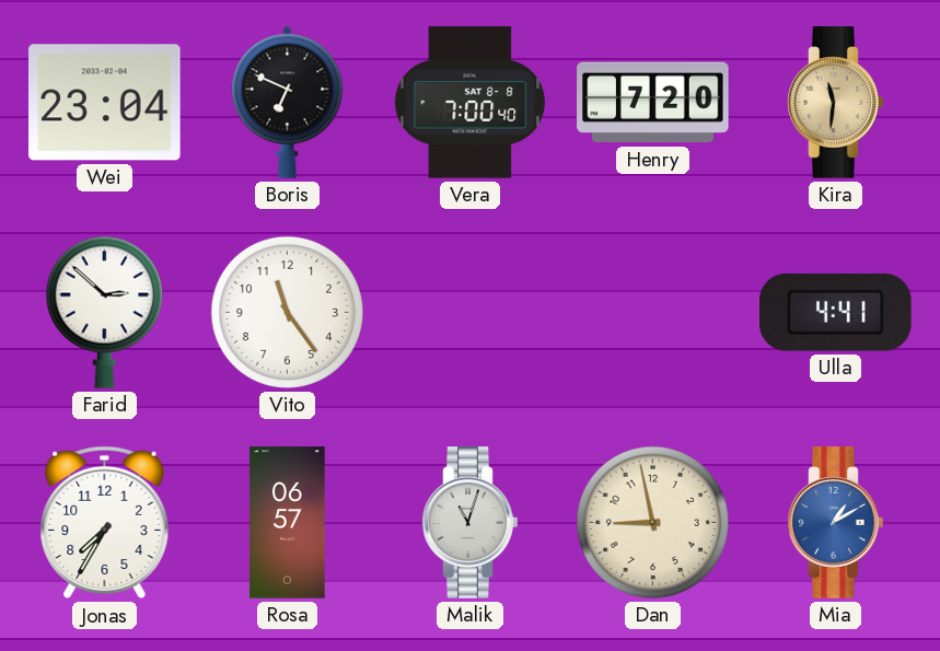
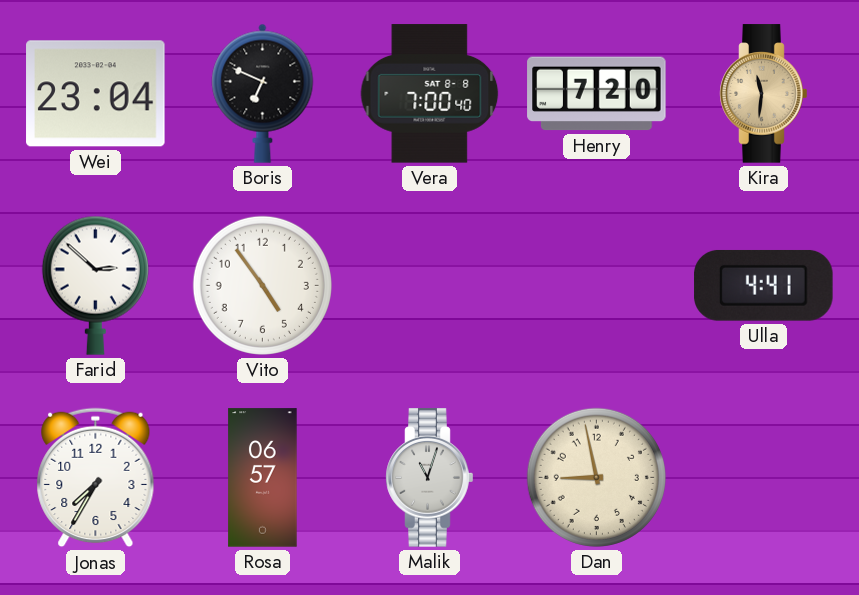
Vito: 11:24 -> 4:54 (262, 285)
Mia: 1:10 -> none (836, 523)
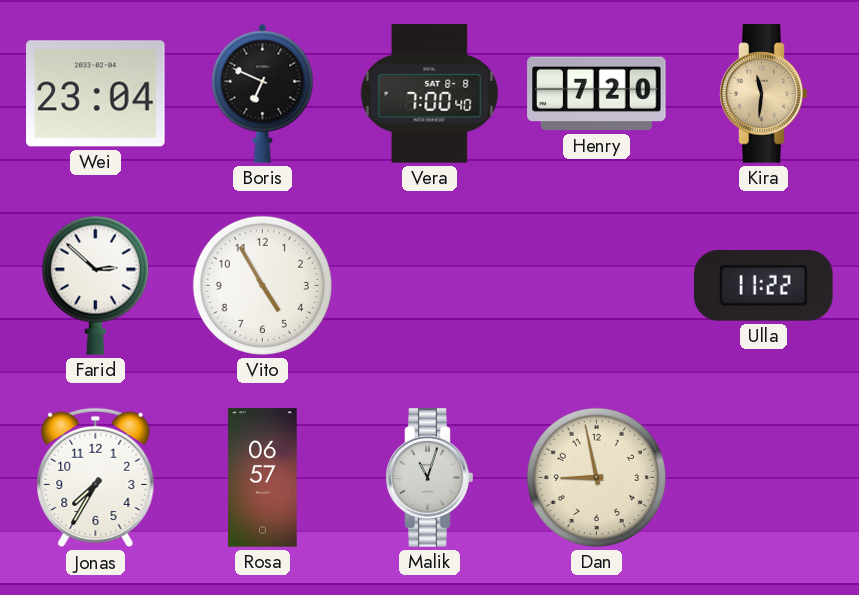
Vito: 4:54 -> 4:55 (262, 285)
Ulla: 4:41 -> 11:22 (764, 286)
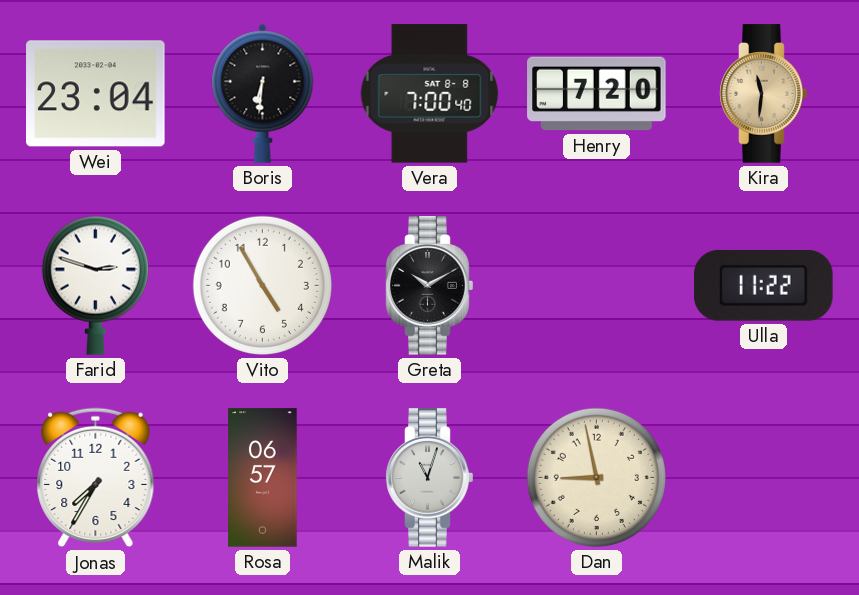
Boris: 6:49 -> 6:31 (263, 93)
Farid: 2:52 -> 2:48 (95, 285)
Greta: none -> 10:10 (430, 286)
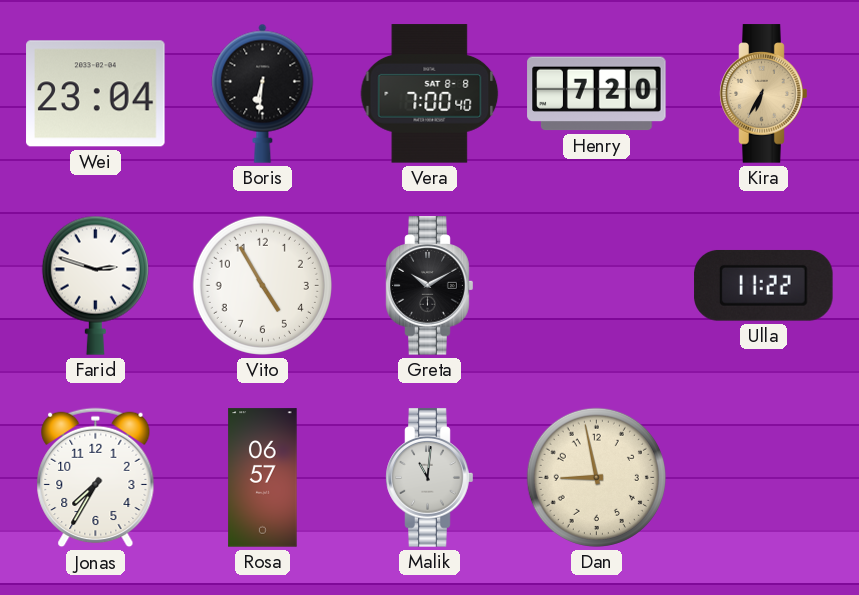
Kira: 11:31 -> 6:35 (764, 94)
Malik: 11:03 -> 11:01 (430, 478)
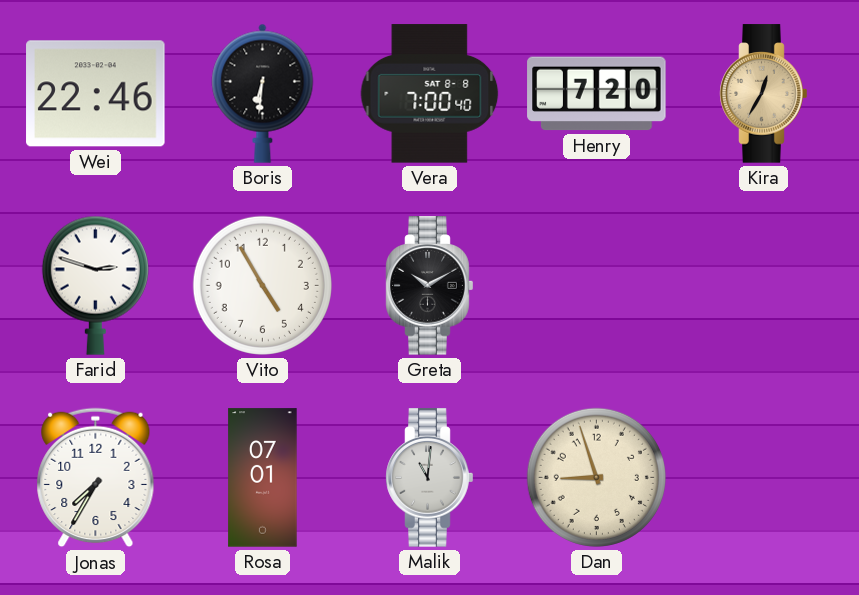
Wei: 23:04 -> 22:46 (96, 94)
Kira: 6:35 -> 12:35 (764, 94)
Ulla: 11:22 -> none (764, 286)
Rosa: 06:57 -> 07:01 (263, 478)
Dan: 8:58 -> 8:57 (596, 477)
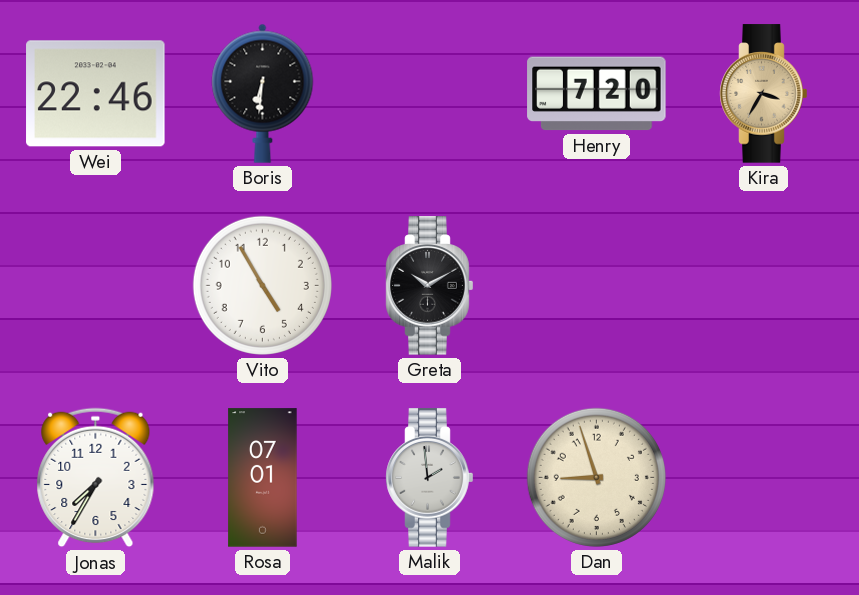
Vera: 7:00 -> none (430, 94)
Kira: 12:35 -> 3:35 (764, 94)
Farid: 2:48 -> none (95, 285)
Malik: 11:01 -> 1:59 (430, 478)
